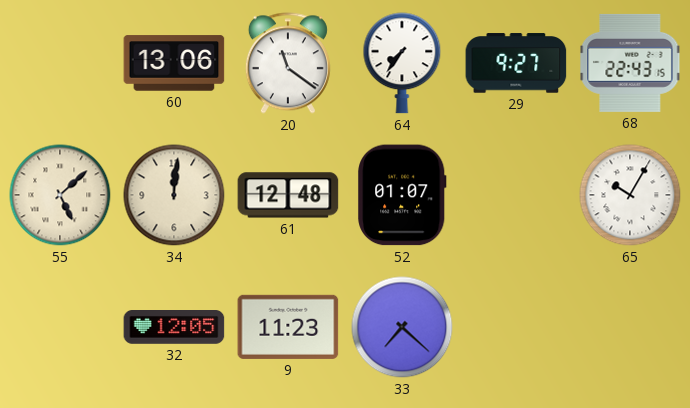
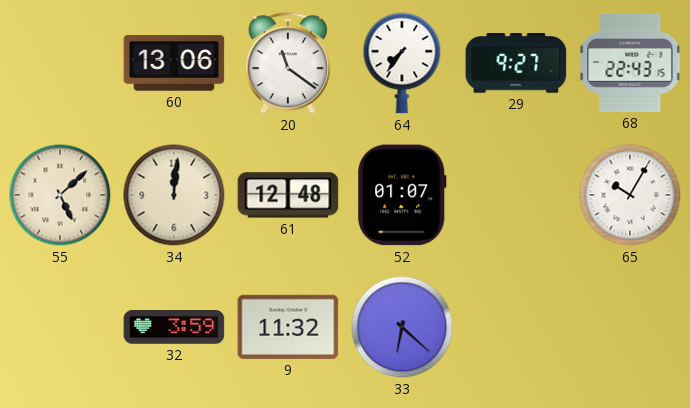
32: 12:05 -> 3:59 (174, 327)
9: 11:23 -> 11:32 (288, 327)
33: 7:22 -> 6:22 (402, 327)
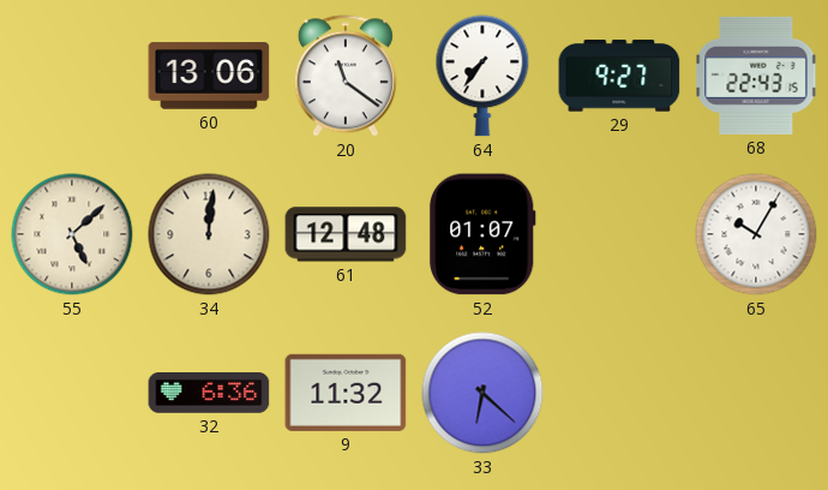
32: 3:59 -> 6:36 (209, 393)
